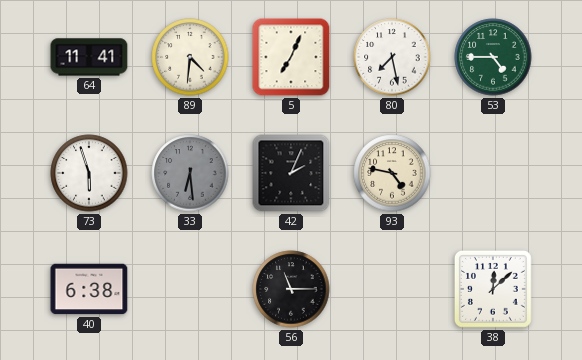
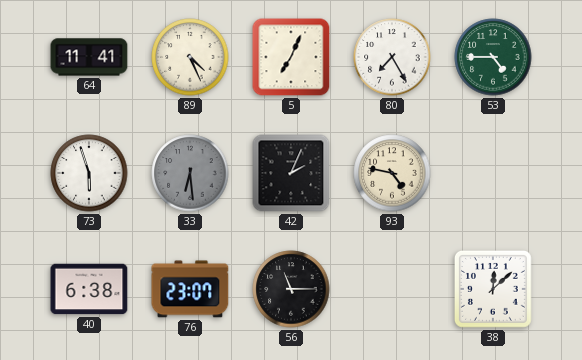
89: 4:31 -> 4:26 (190, 57)
80: 7:28 -> 7:25 (392, 57)
76: none -> 23:07 (190, 289)
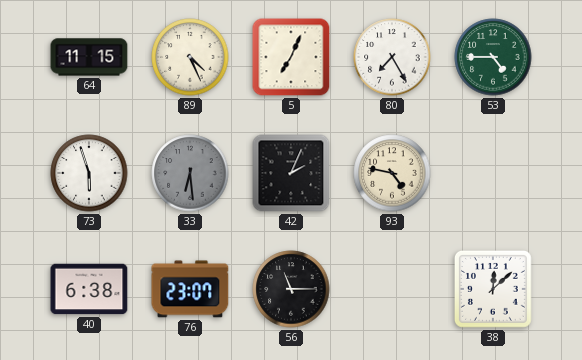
64: 11:41 -> 11:15 (89, 57)
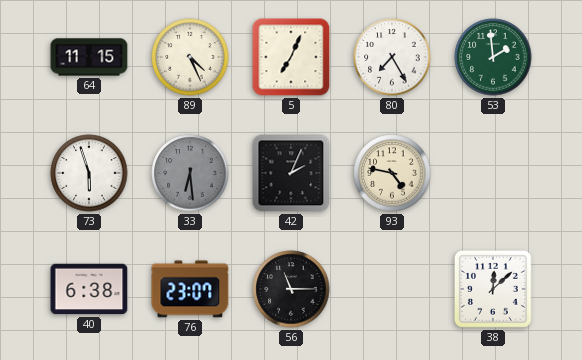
53: 4:45 -> 1:59 (493, 57)
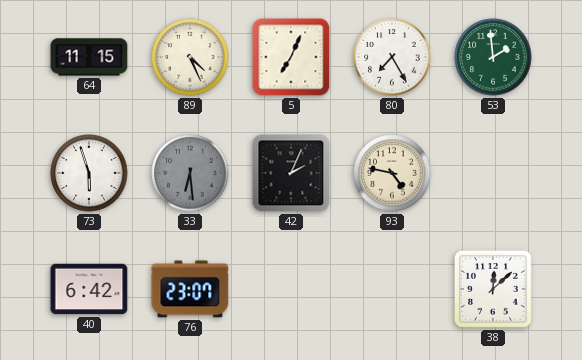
40: 6:38 -> 6:42 (89, 289)
56: 11:15 -> none (291, 289)
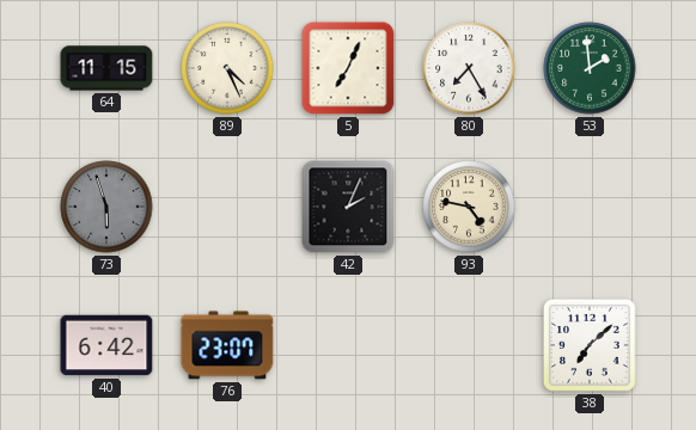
73 dial: white -> grey (106, 207)
33: 6:29 -> none (190, 173)
38: 12:08 -> 7:08 (590, 345)
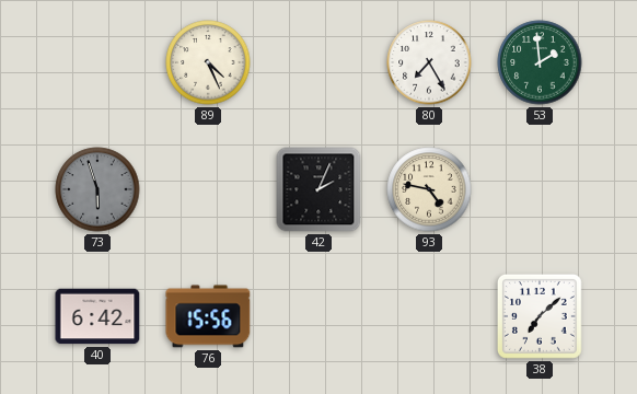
64: 11:15 -> none (106, 68)
5: 7:04 -> none (348, 68)
76: 23:07 -> 15:56 (208, 316)
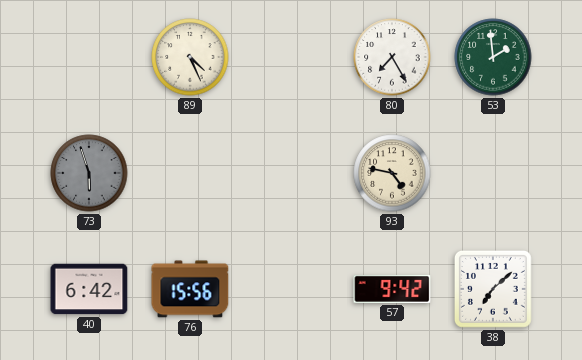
42: 2:04 -> none (319, 189)
57: none -> 9:42 (392, 289)
